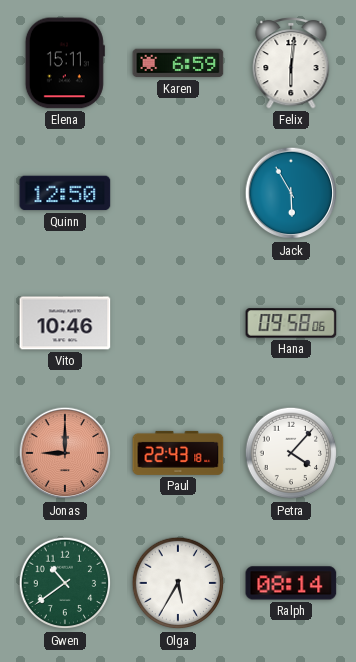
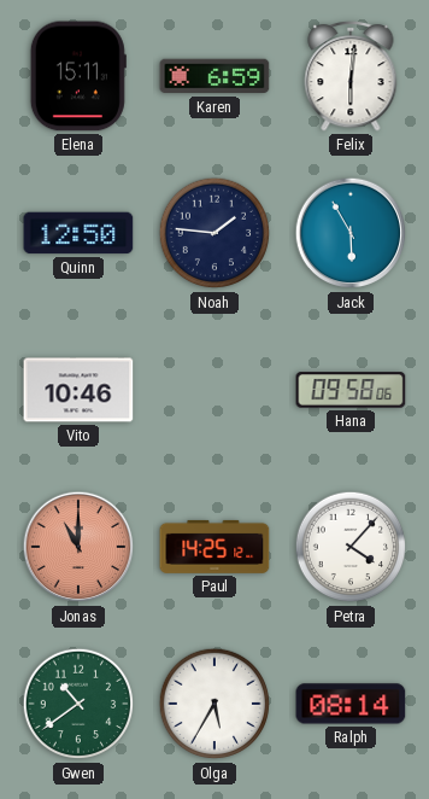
Noah: none -> 1:46 (214, 233)
Jonas: 9:00 -> 11:00 (78, 547)
Paul: 22:43 -> 14:25 (214, 547)
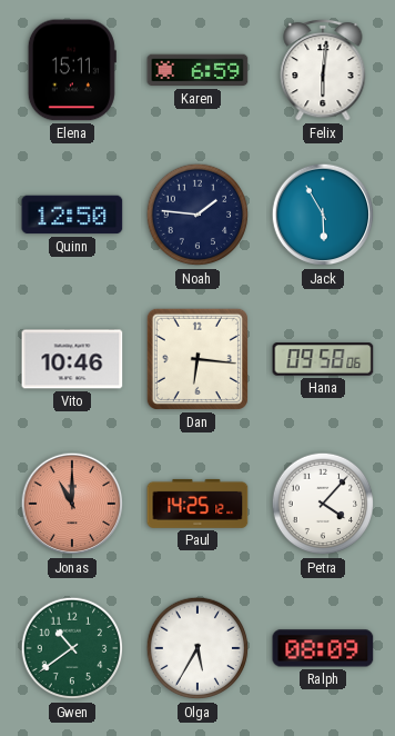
Dan: none -> 6:16 (197, 359)
Ralph: 08:14 -> 08:09 (323, 648)
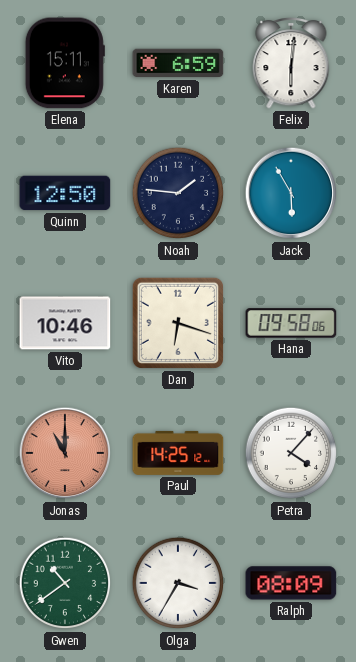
Dan: 6:16 -> 6:18 (178, 323)
Olga: 5:35 -> 3:35 (178, 583)
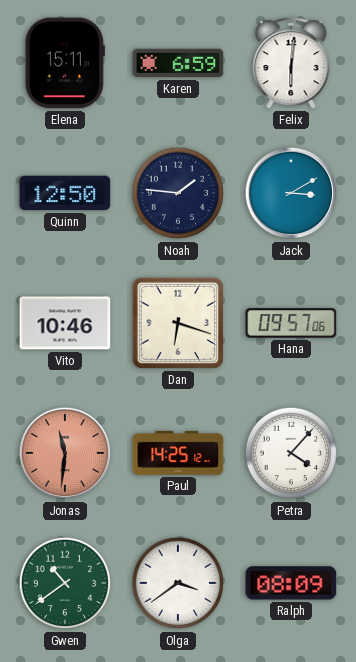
Jack: 5:55 -> 3:10 (291, 193)
Hana: 09:58 -> 09:57 (291, 323)
Jonas: 11:00 -> 11:31 (65, 453)
Olga: 3:35 -> 3:39 (178, 583)
